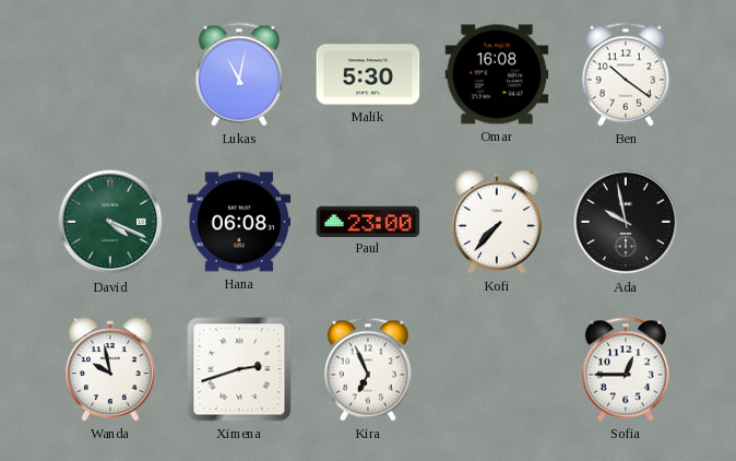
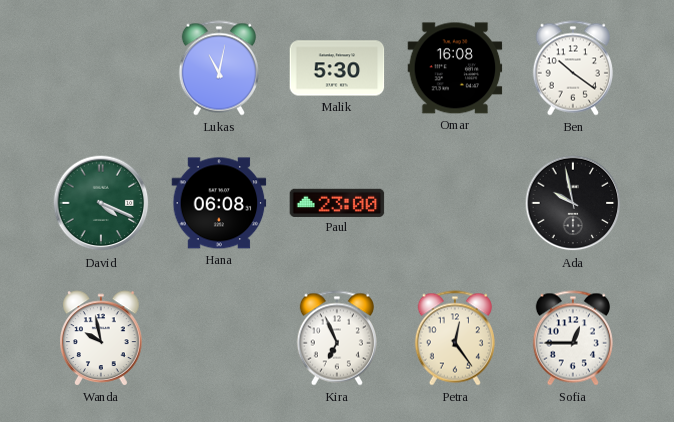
Kofi: 7:37 -> none (498, 222)
Ximena: 2:42 -> none (239, 369)
Petra: none -> 12:24 (455, 338)
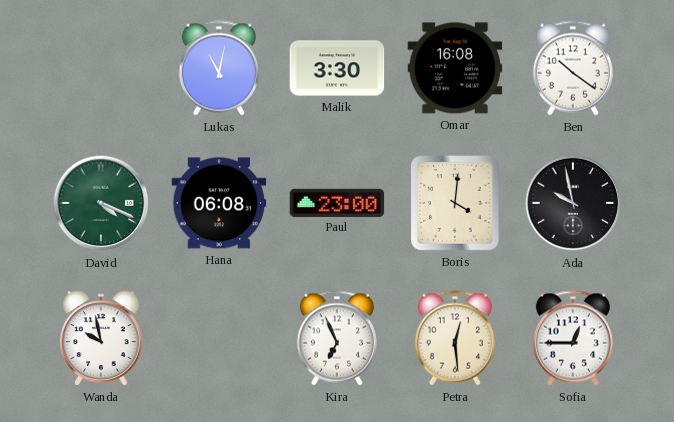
Malik: 5:30 -> 3:30 (337, 68)
Boris: none -> 4:01 (455, 203)
Petra: 12:24 -> 12:29 (455, 338)
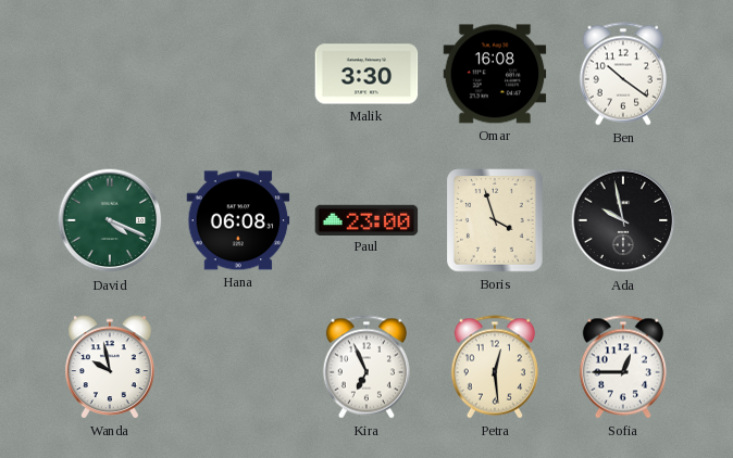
Lukas: 11:02 -> none (219, 68)
Boris: 4:01 -> 3:57 (495, 220)
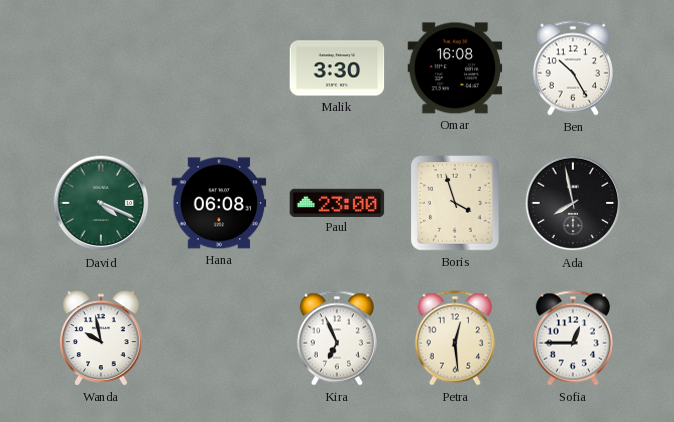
Ben: 10:21 -> 10:25 (573, 68)
Ada: 9:58 -> 7:58 (573, 203)
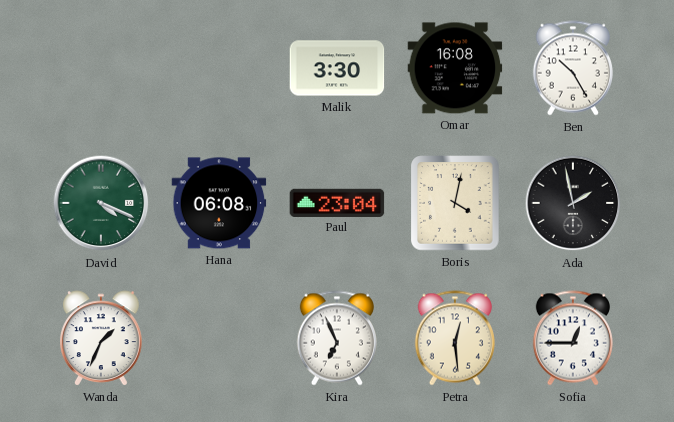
Paul: 23:00 -> 23:04 (337, 202)
Boris: 3:57 -> 4:02 (455, 203)
Ada: 7:58 -> 1:58 (573, 203)
Wanda: 9:58 -> 1:34 (102, 338)
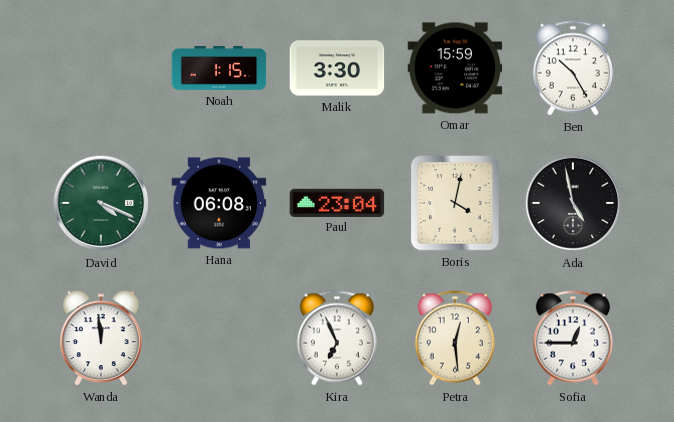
Noah: none -> 1:15 (219, 69)
Omar: 16:08 -> 15:59 (455, 68)
Ada: 1:58 -> 4:58 (573, 203)
Wanda: 1:34 -> 11:59 (102, 338)
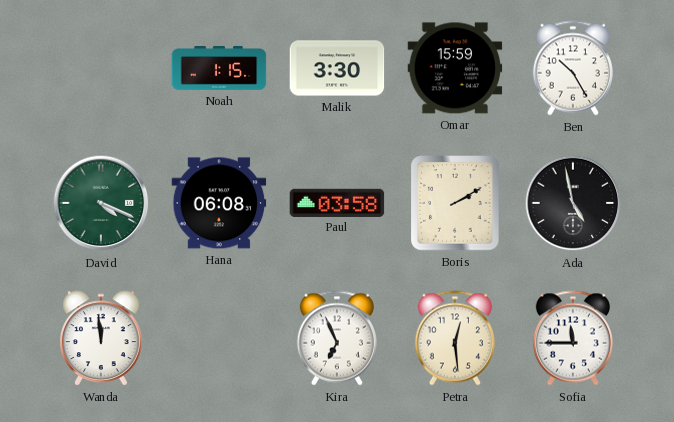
Paul: 23:04 -> 03:58 (337, 202)
Boris: 4:02 -> 2:10 (455, 203)
Sofia: 12:45 -> 11:45 (573, 338)
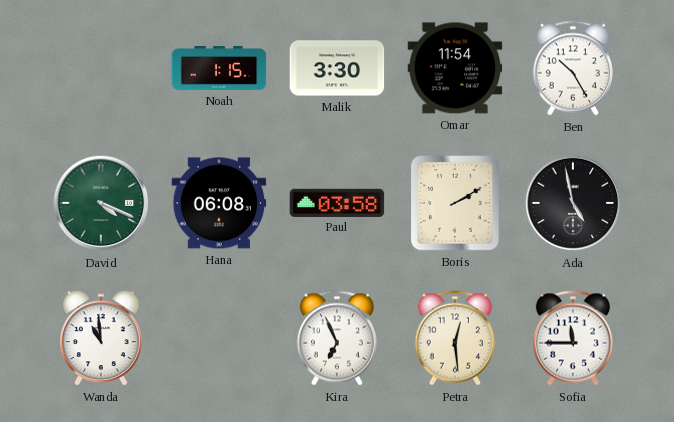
Omar: 15:59 -> 11:54 (455, 68)
Wanda: 11:59 -> 10:59 (102, 338)
